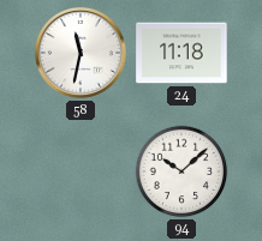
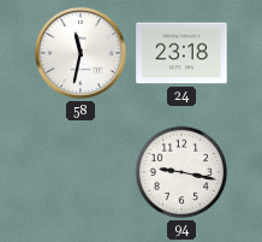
24: 11:18 -> 23:18 (181, 53)
94: 10:08 -> 9:17 (181, 172)
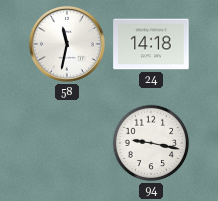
24: 23:18 -> 14:18 (151, 44)
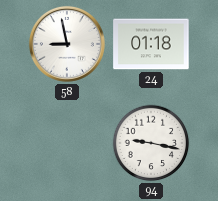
58: 11:32 -> 8:58 (67, 44)
24: 14:18 -> 01:18 (151, 44)
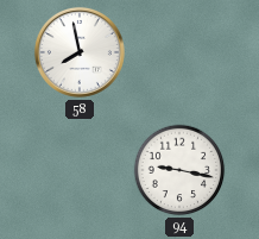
58: 8:58 -> 7:58 (80, 52)
24: 01:18 -> none (151, 44)
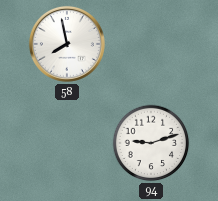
94: 9:17 -> 9:12 (151, 143)
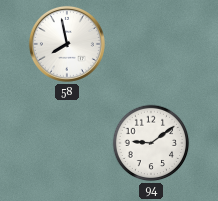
94: 9:12 -> 9:09 (151, 143)
